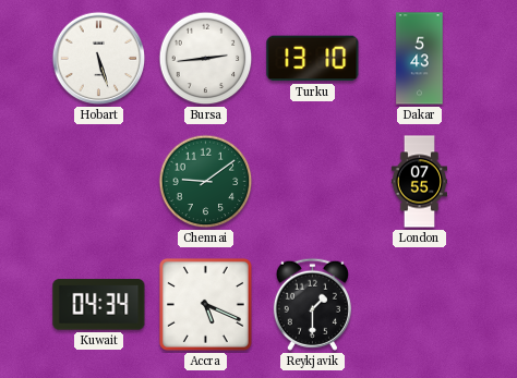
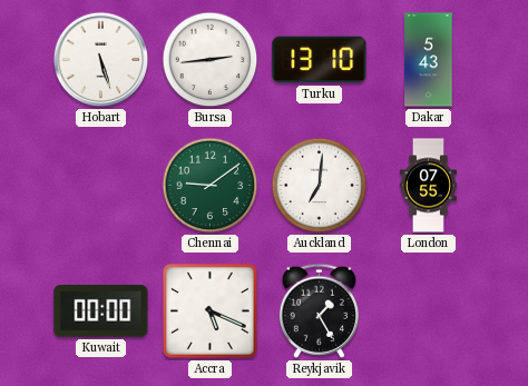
Auckland: none -> 7:01 (320, 186)
Kuwait: 04:34 -> 00:00 (101, 311)
Reykjavik: 1:30 -> 1:25 (319, 310)
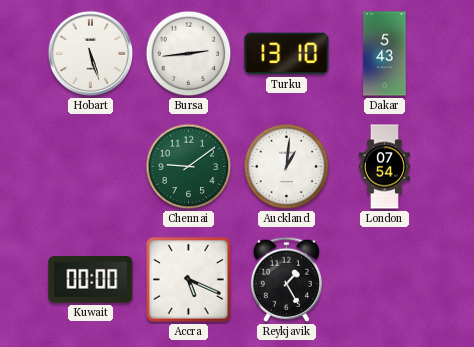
Auckland: 7:01 -> 1:01 (287, 167)
London: 07:55 -> 07:54 (385, 167)
